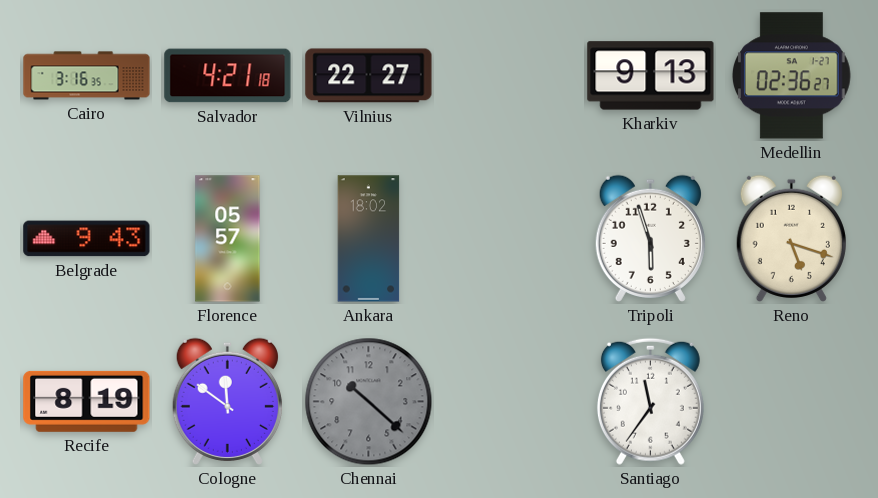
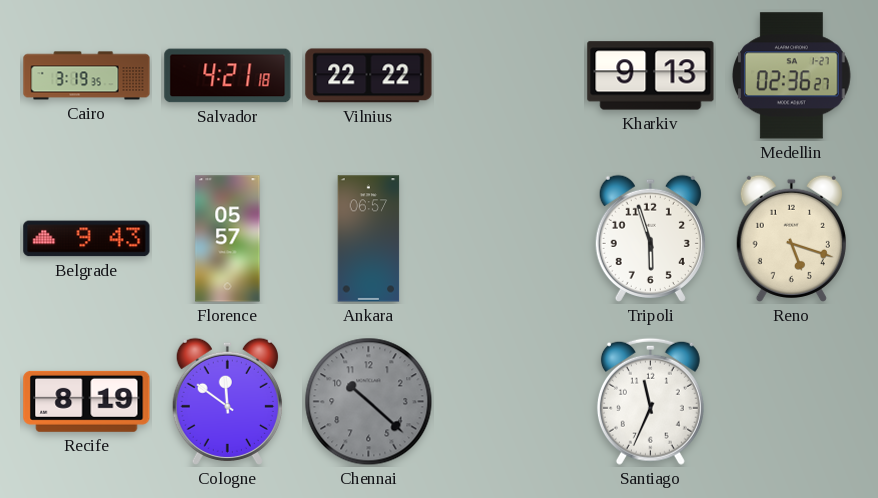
Cairo: 3:16 -> 3:19 (87, 76)
Vilnius: 22:27 -> 22:22 (369, 76)
Ankara: 18:02 -> 06:57 (369, 239)
Santiago: 11:36 -> 11:34 (650, 401)
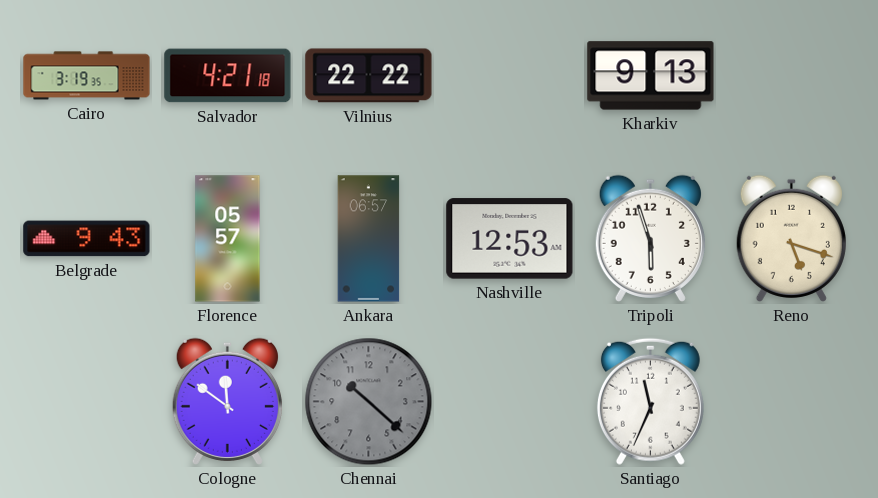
Medellin: 02:36 -> none (791, 76)
Nashville: none -> 12:53 (510, 239)
Recife: 8:19 -> none (87, 401)
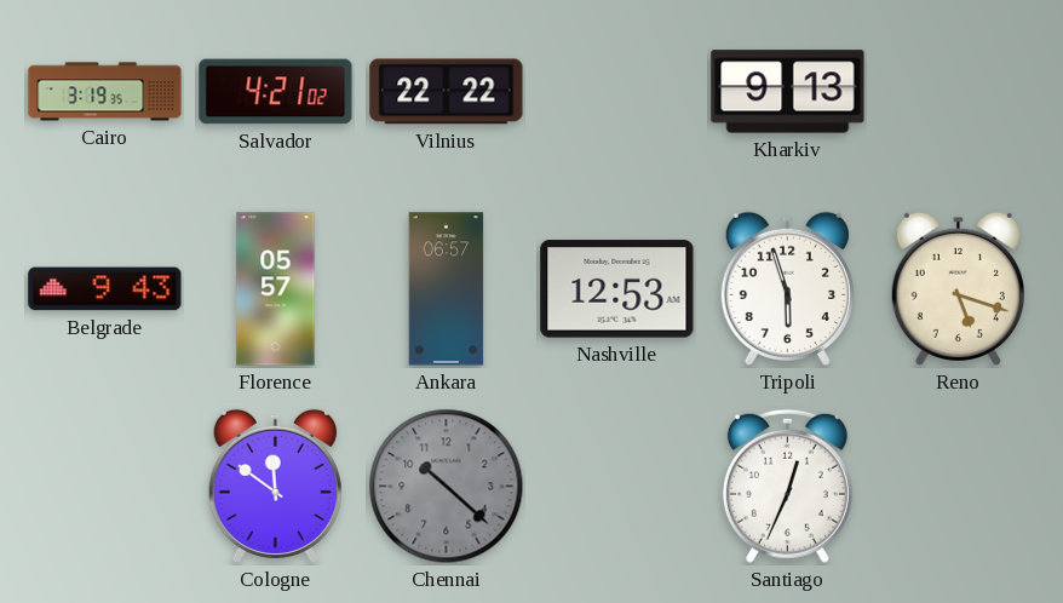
Salvador: 4:21:18 -> 4:21:02 (276, 92)
Santiago: 11:34 -> 12:34 (787, 486)
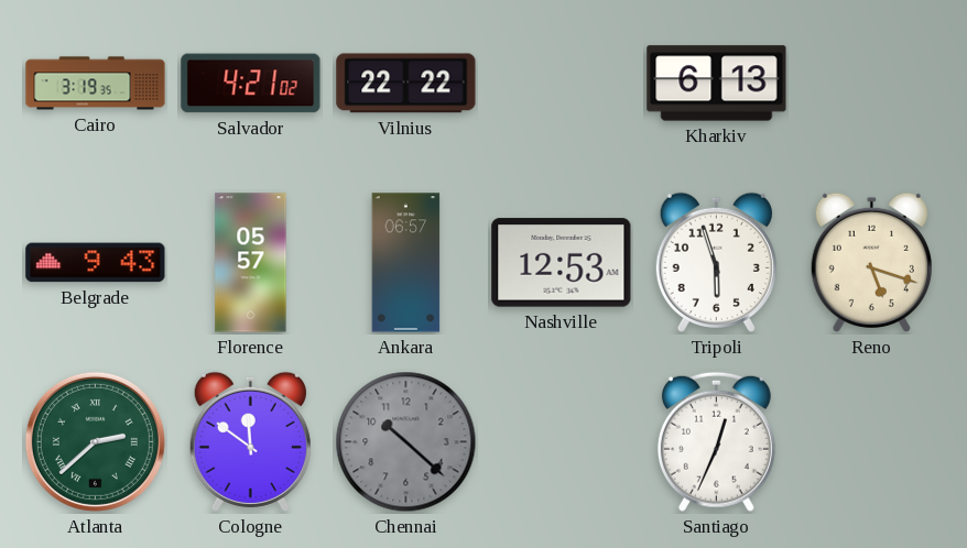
Kharkiv: 9:13 -> 6:13 (717, 84)
Atlanta: none -> 2:38 (95, 441)
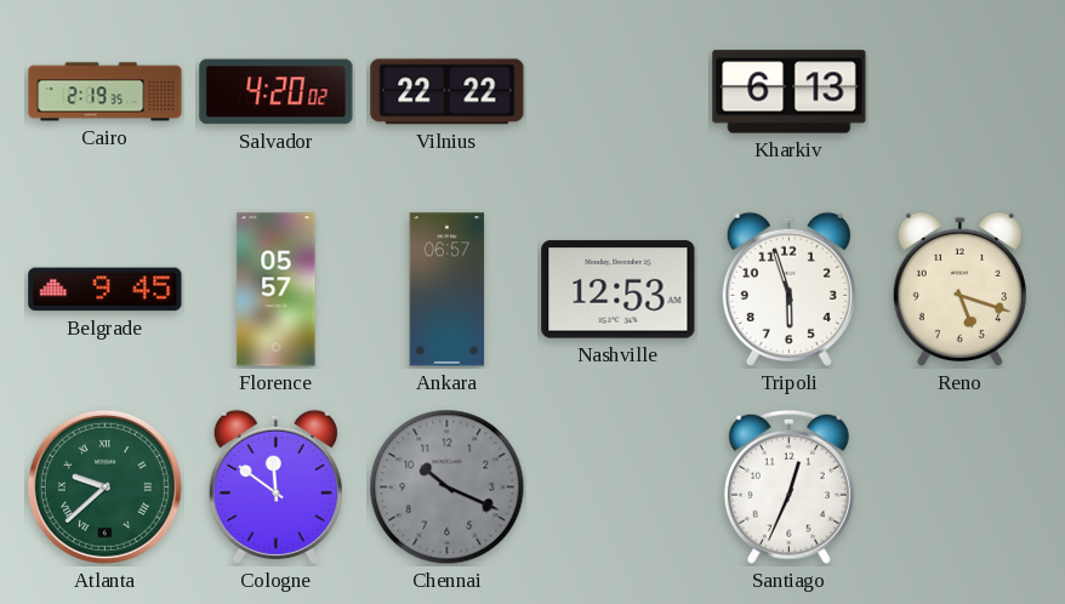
Cairo: 3:19 -> 2:19 (106, 92)
Salvador: 4:21 -> 4:20 (277, 92)
Belgrade: 9:43 -> 9:45 (106, 290)
Atlanta: 2:38 -> 9:38 (104, 486)
Chennai: 10:22 -> 10:19 (448, 488)
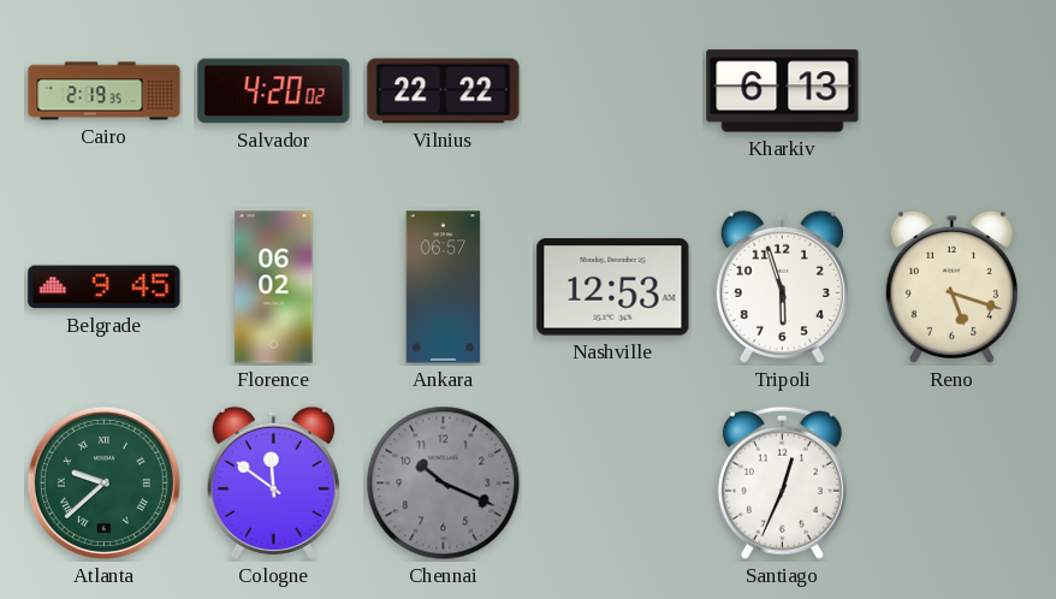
Florence: 05:57 -> 06:02 (274, 287)
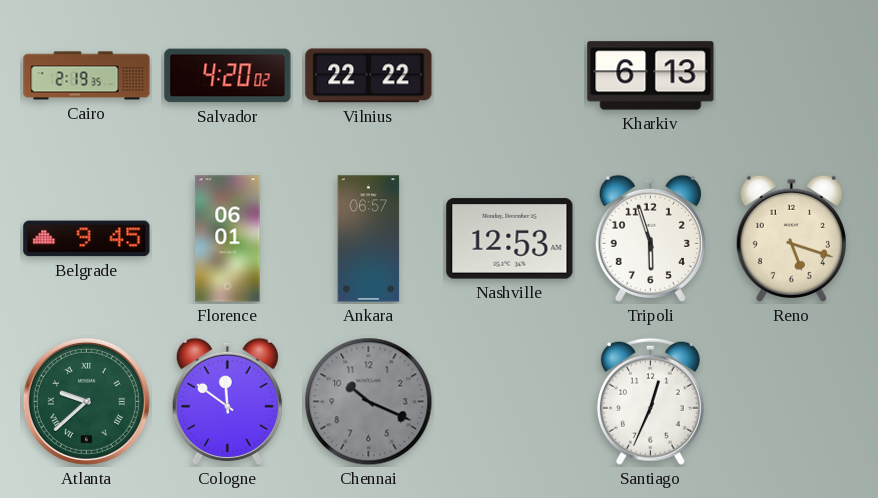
Florence: 06:02 -> 06:01 (228, 239)
